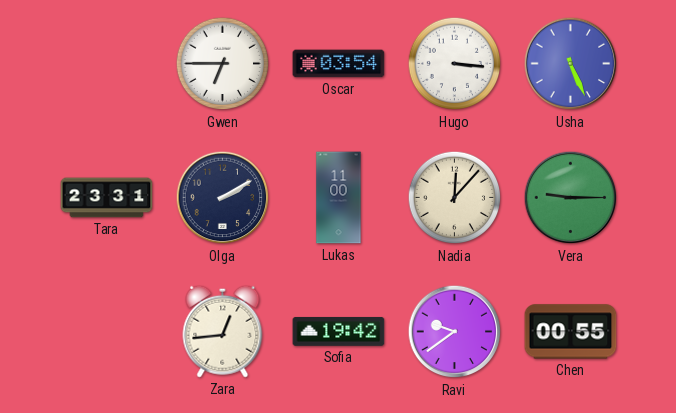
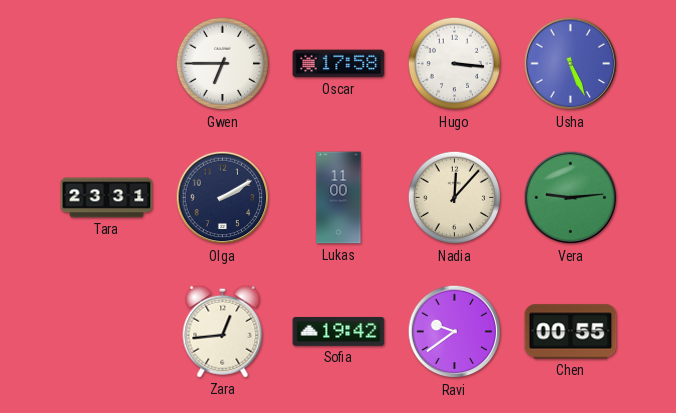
Oscar: 03:54 -> 17:58 (339, 64)
Vera: 9:15 -> 9:14 (571, 198)
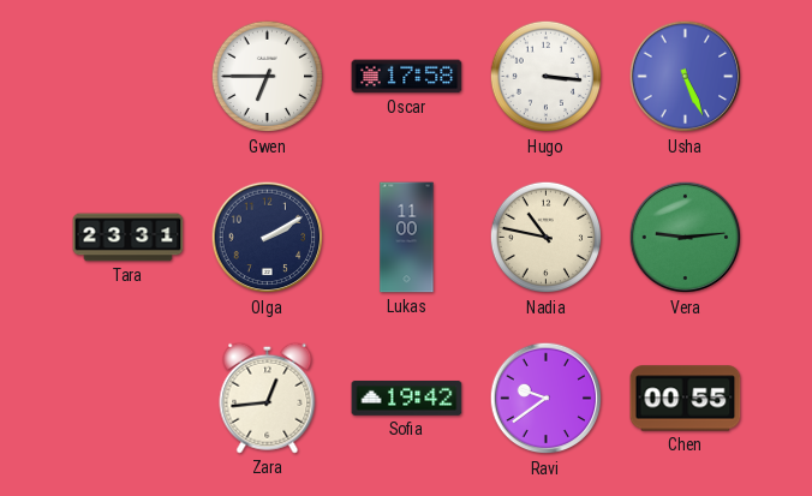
Nadia: 12:07 -> 10:47 (547, 238)
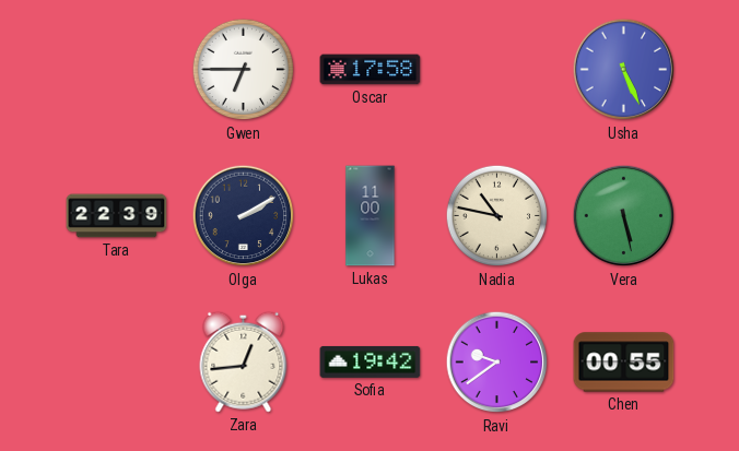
Hugo: 3:16 -> none (547, 77)
Tara: 23:31 -> 22:39 (117, 216)
Vera: 9:14 -> 5:28 (624, 216)
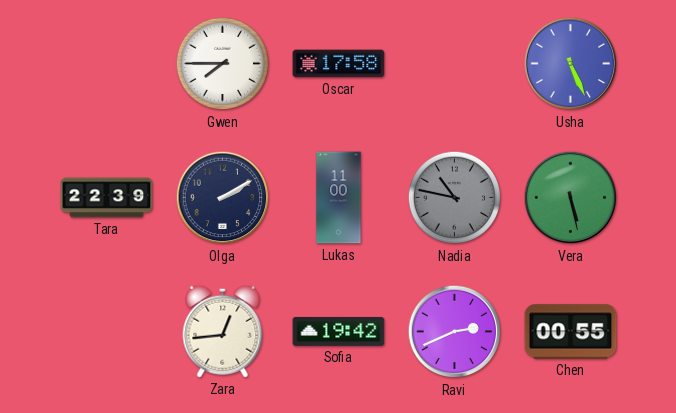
Gwen: 6:45 -> 7:45 (223, 64)
Nadia dial: cream -> grey (455, 198)
Ravi: 9:39 -> 2:41 (455, 332)
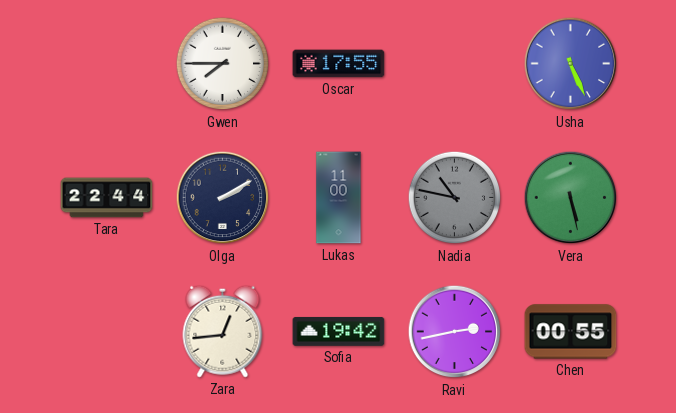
Oscar: 17:58 -> 17:55 (339, 64)
Tara: 22:39 -> 22:44 (107, 198)
Ravi: 2:41 -> 2:43 (455, 332)
